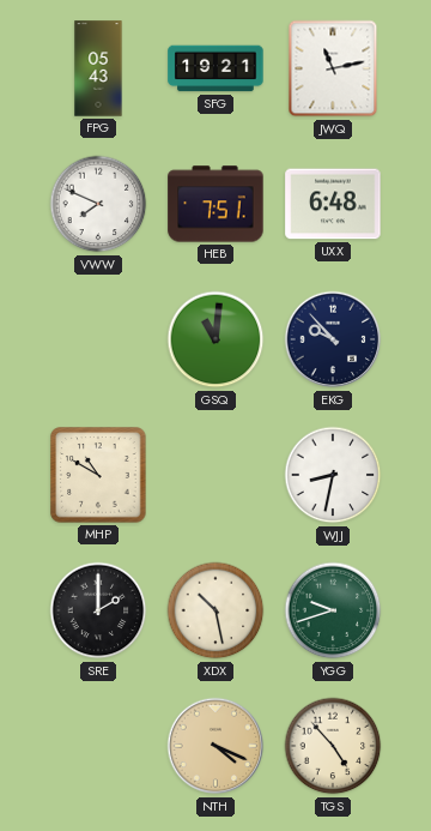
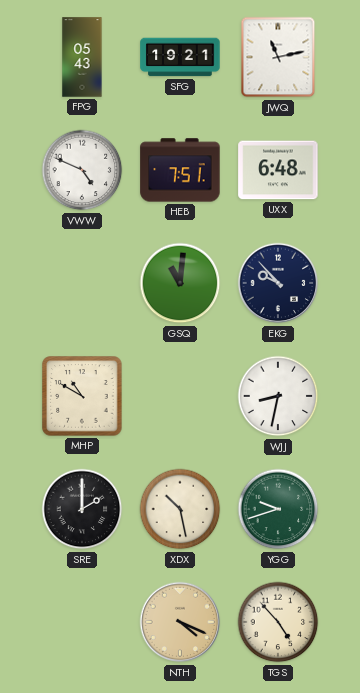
VWW: 7:49 -> 4:49 (82, 170)
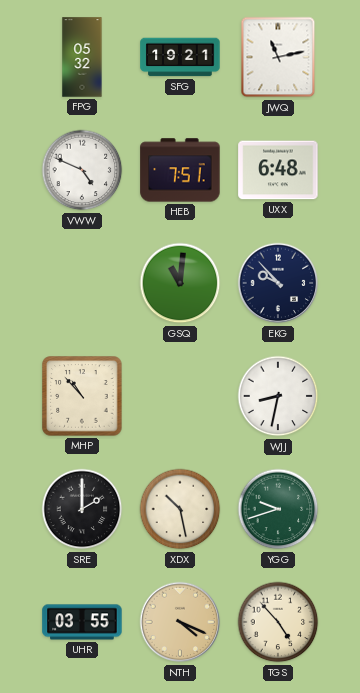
FPG: 05:43 -> 05:32 (82, 57)
MHP: 10:50 -> 10:53 (82, 396)
UHR: none -> 03:55 (82, 622)
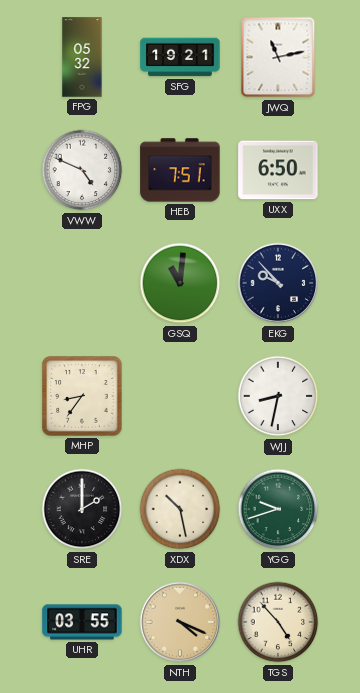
UXX: 6:48 -> 6:50 (278, 170)
MHP: 10:53 -> 8:36 (82, 396)
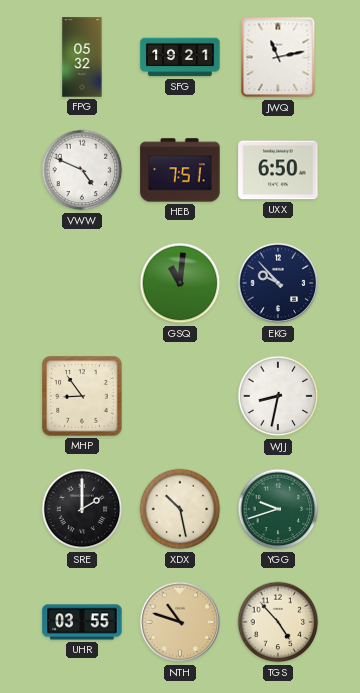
MHP: 8:36 -> 8:54 (82, 396)
NTH: 4:19 -> 10:48 (180, 622)
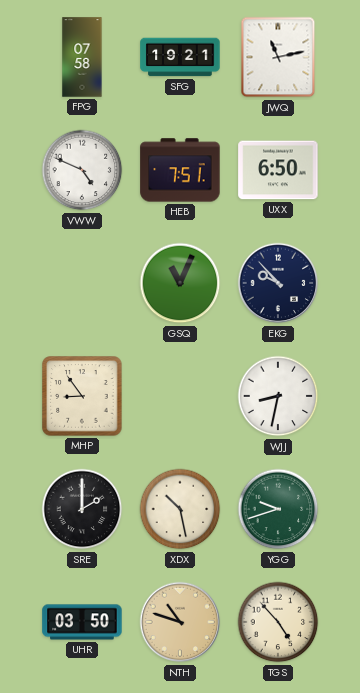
FPG: 05:32 -> 07:58 (82, 57)
GSQ: 11:01 -> 11:04 (180, 283)
UHR: 03:55 -> 03:50 (82, 622)
